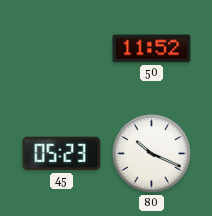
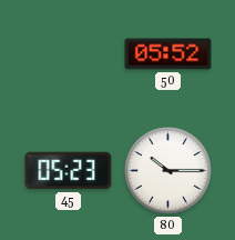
50: 11:52 -> 05:52 (168, 54)
80: 10:19 -> 10:15 (168, 171)
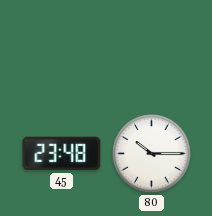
50: 05:52 -> none (168, 54)
45: 05:23 -> 23:48 (62, 154)
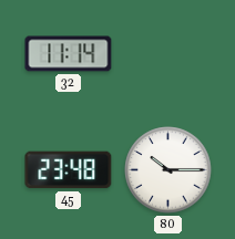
32: none -> 11:14 (69, 54)
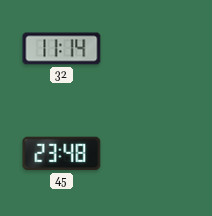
80: 10:15 -> none (168, 170)
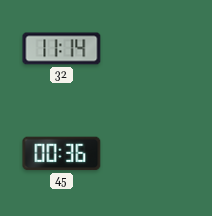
45: 23:48 -> 00:36 (62, 154)
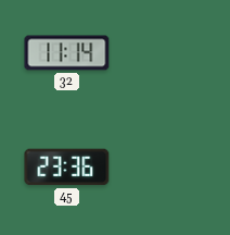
45: 00:36 -> 23:36 (67, 168)
